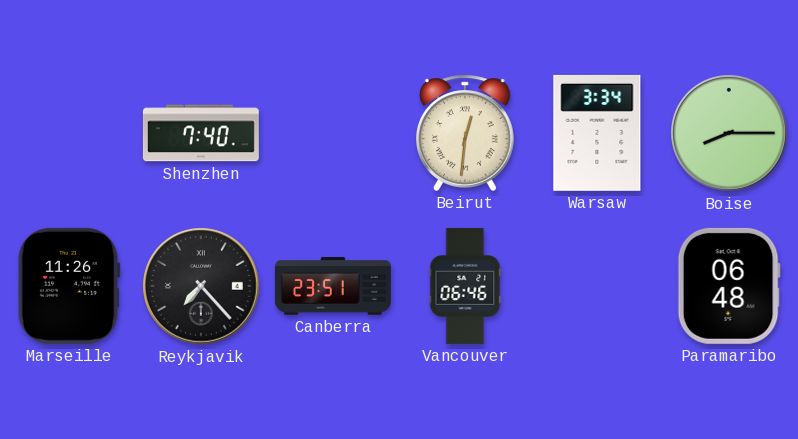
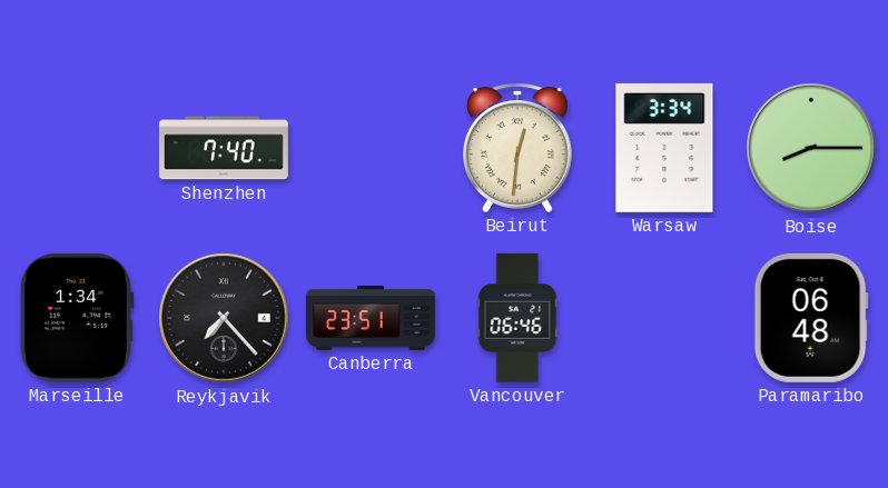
Marseille: 11:26 -> 1:34 (77, 318)
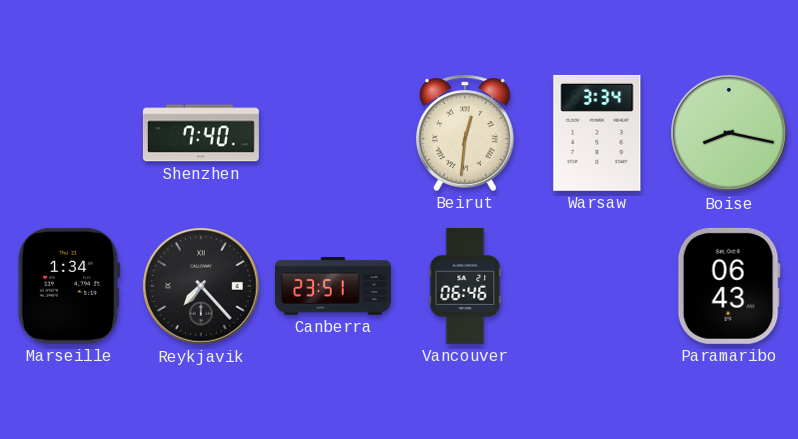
Boise: 8:15 -> 8:17 (729, 133)
Paramaribo: 06:48 -> 06:43 (729, 286)
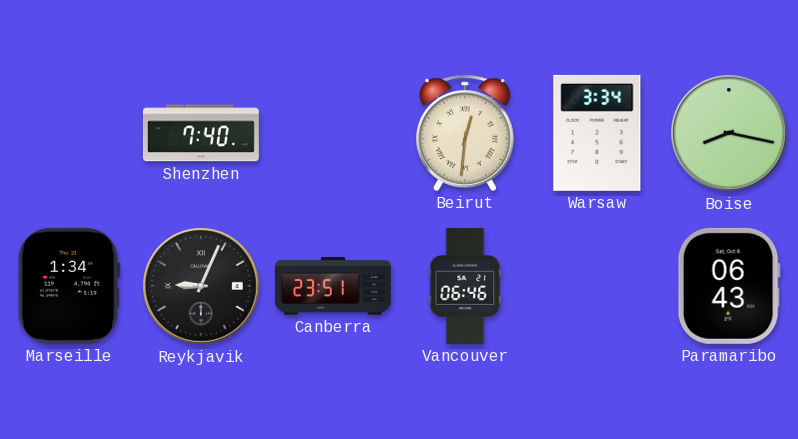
Reykjavik: 7:23 -> 9:04 (201, 286)
